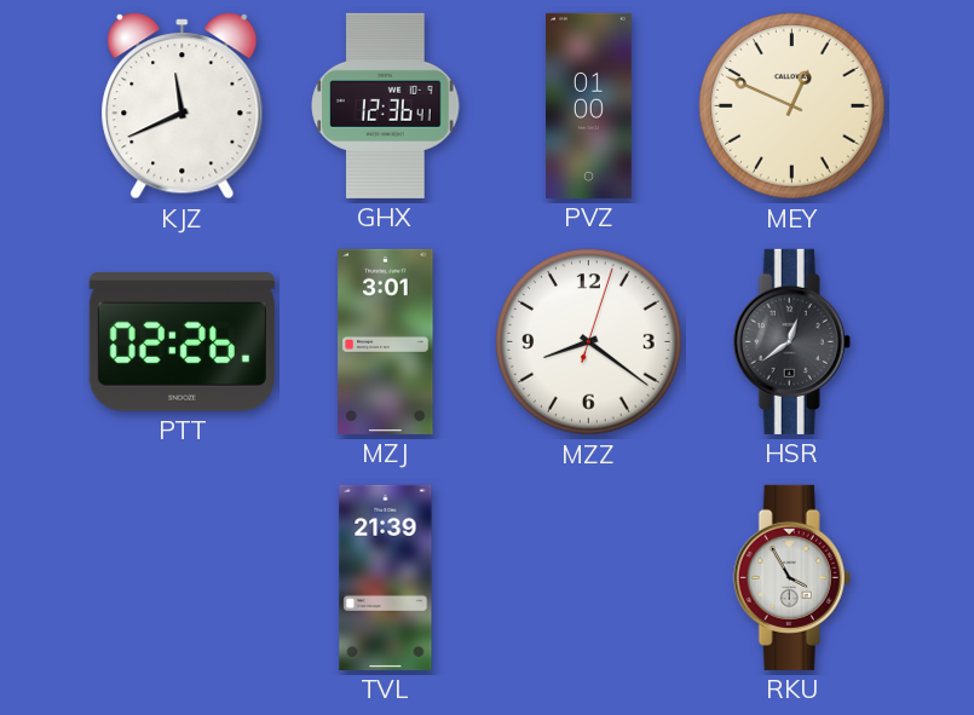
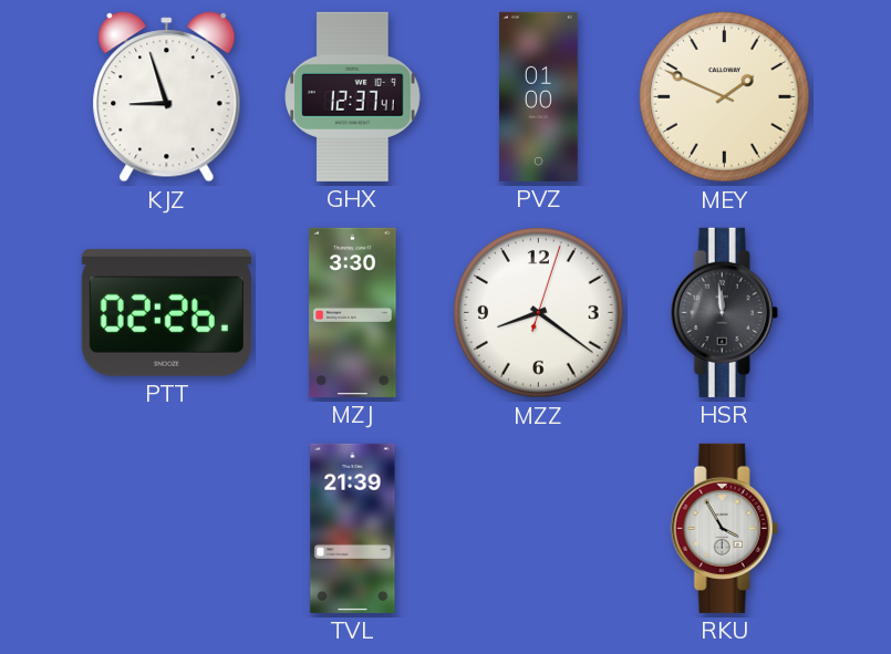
KJZ: 11:41 -> 8:57 (167, 97)
GHX: 12:36 -> 12:37 (353, 96)
MEY: 12:49 -> 1:49 (725, 97)
MZJ: 3:01 -> 3:30 (353, 312)
HSR: 12:39 -> 11:59 (724, 312)
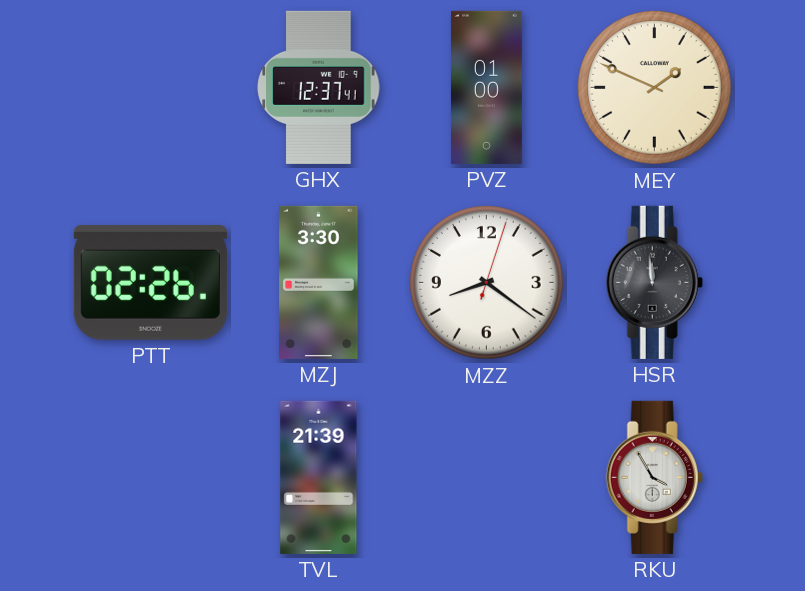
KJZ: 8:57 -> none (167, 97)
